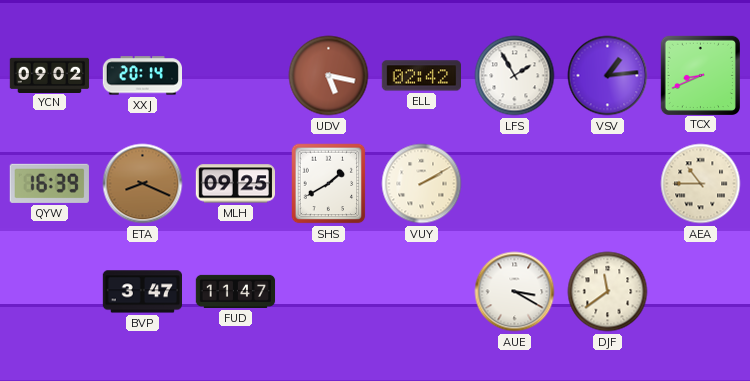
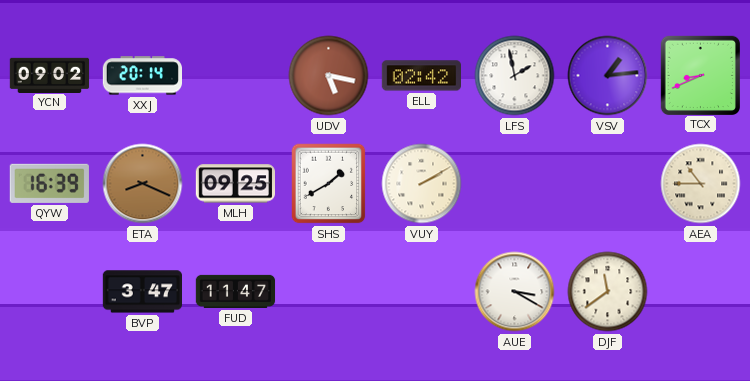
LFS: 1:55 -> 1:58 (515, 76)
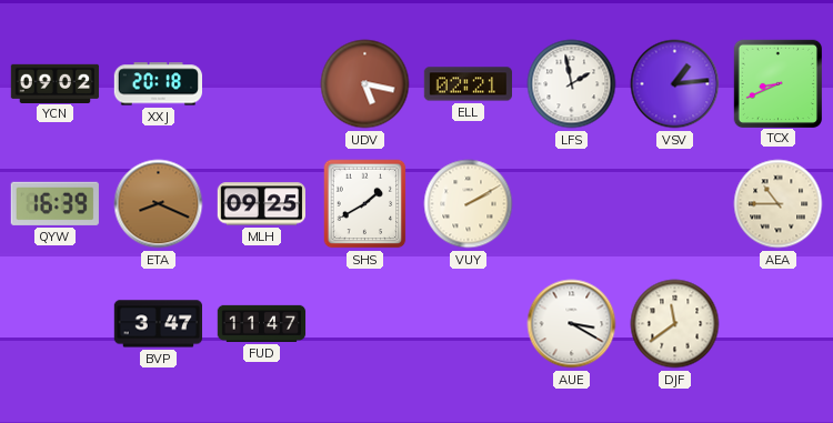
XXJ: 20:14 -> 20:18 (158, 84)
ELL: 02:42 -> 02:21 (468, 84)
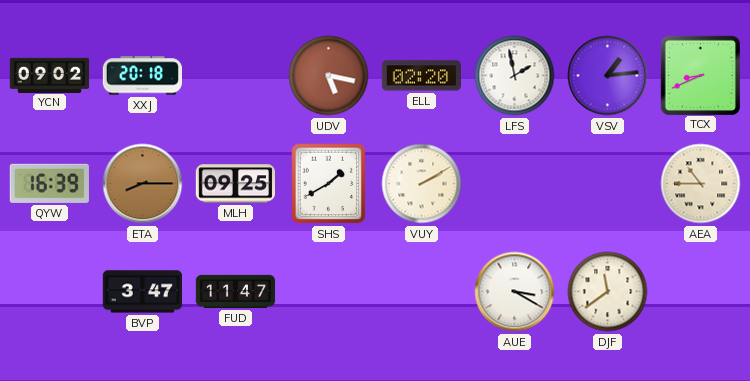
ELL: 02:21 -> 02:20 (421, 76)
ETA: 8:19 -> 8:15 (143, 184)
